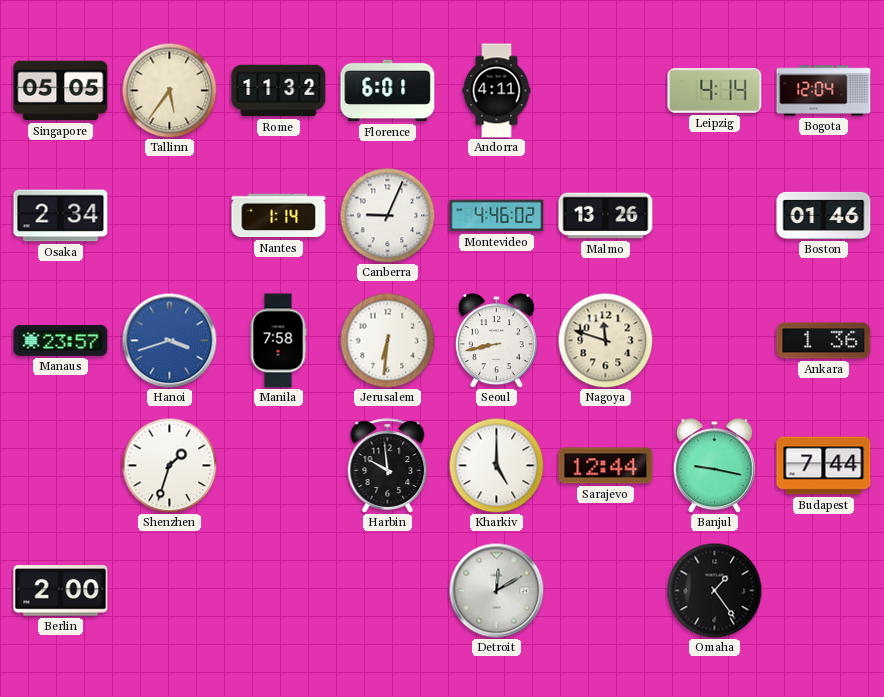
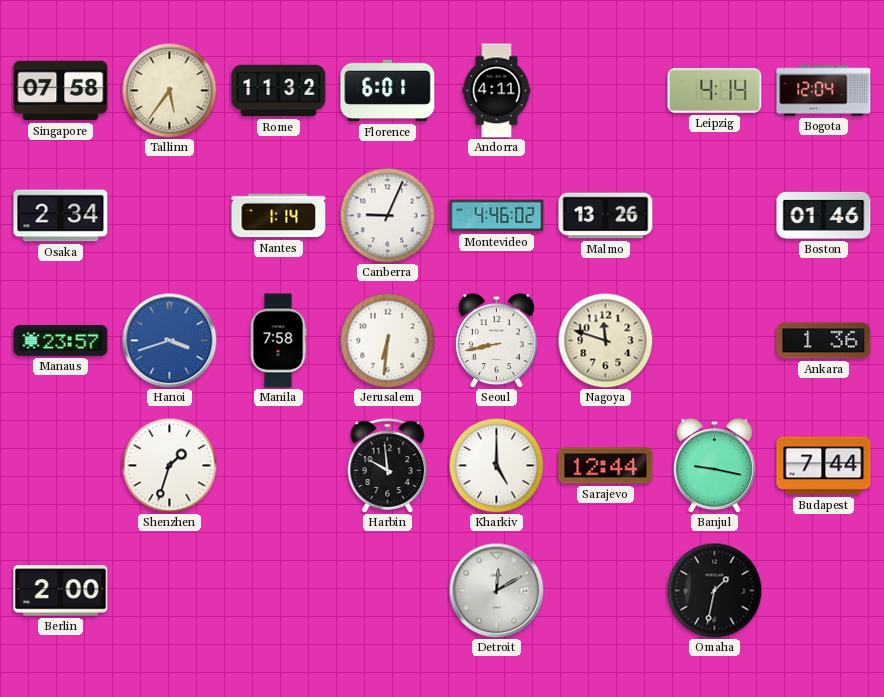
Singapore: 05:05 -> 07:58 (61, 91)
Omaha: 1:24 -> 1:32 (714, 590)
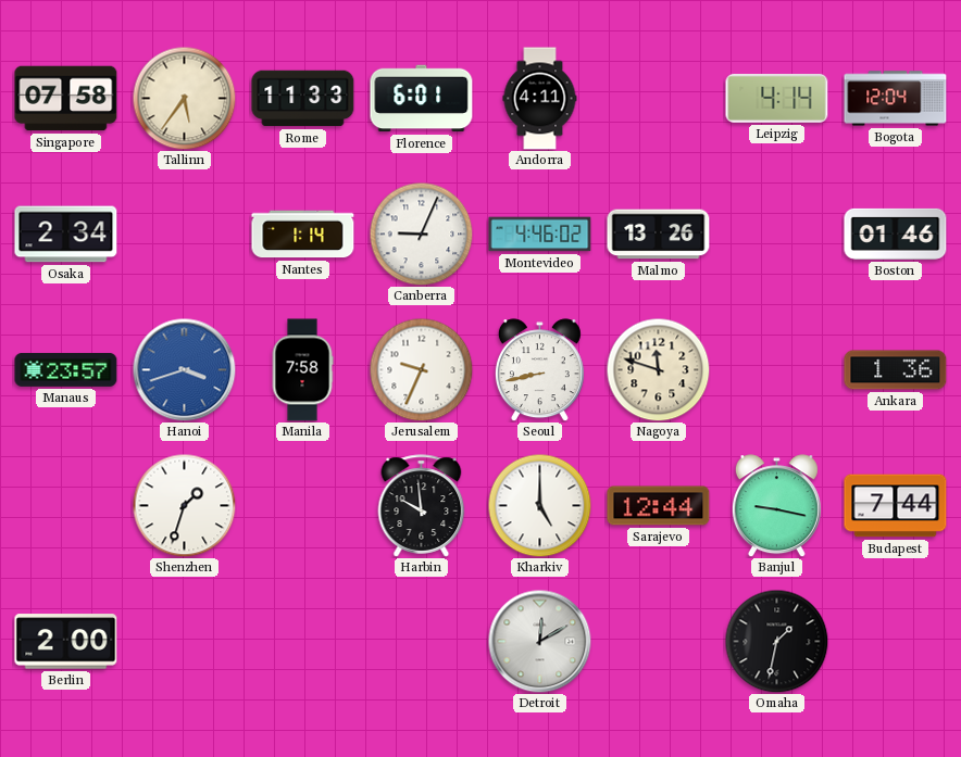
Rome: 11:32 -> 11:33 (303, 99)
Jerusalem: 6:31 -> 9:34 (421, 369)
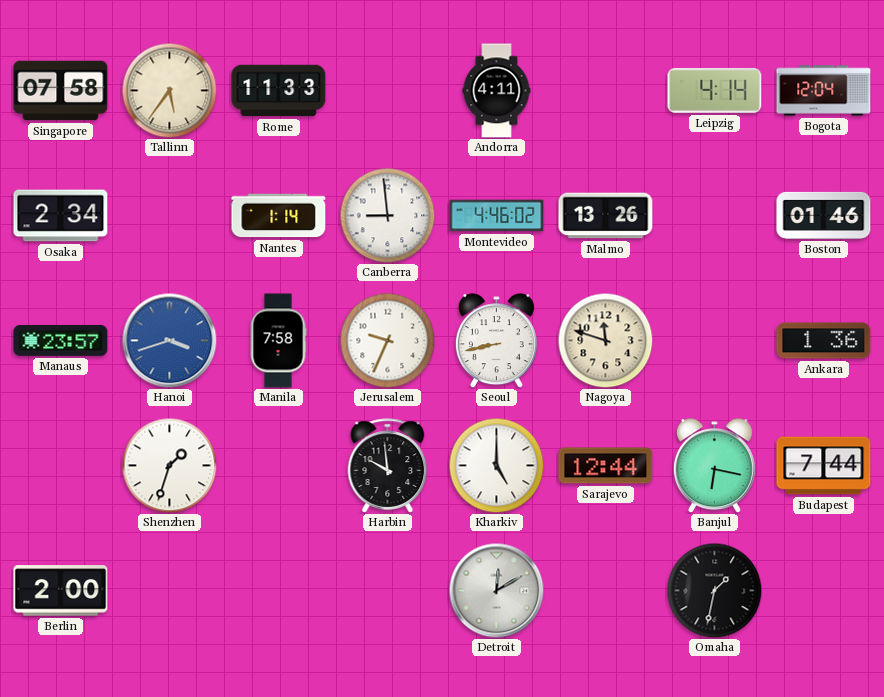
Florence: 6:01 -> none (422, 99)
Canberra: 9:04 -> 8:59 (387, 215)
Banjul: 9:17 -> 6:17 (714, 466)
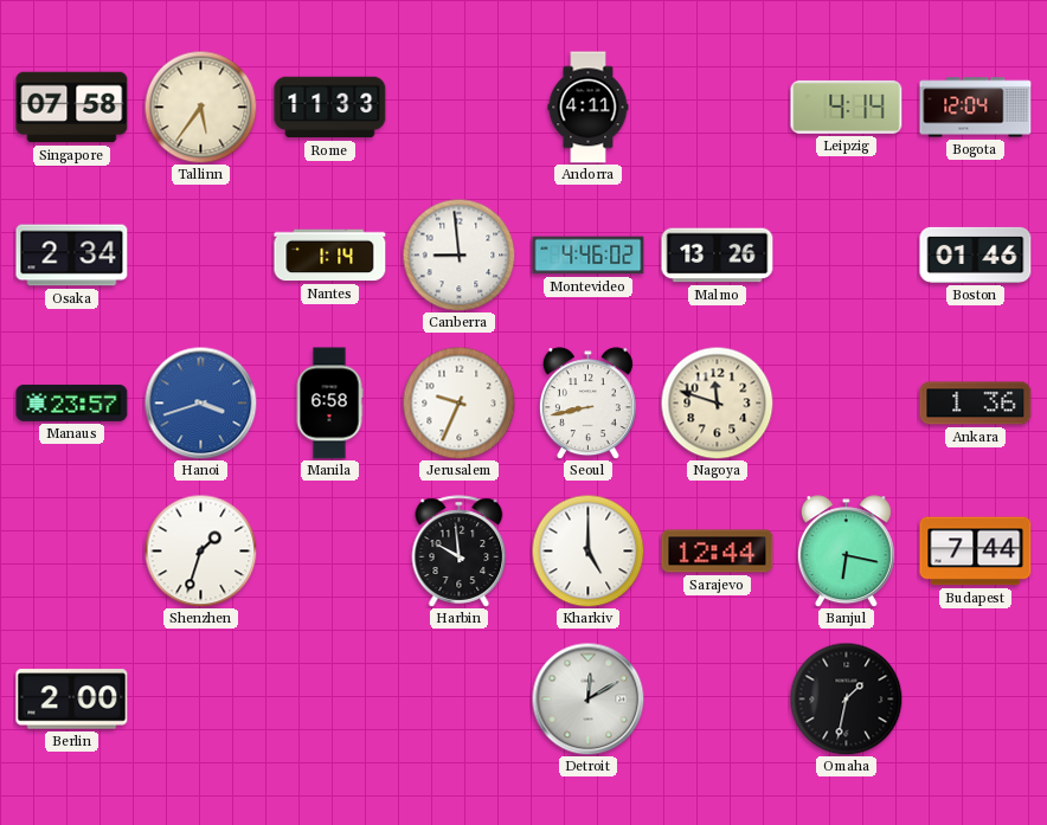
Manila: 7:58 -> 6:58 (329, 404)
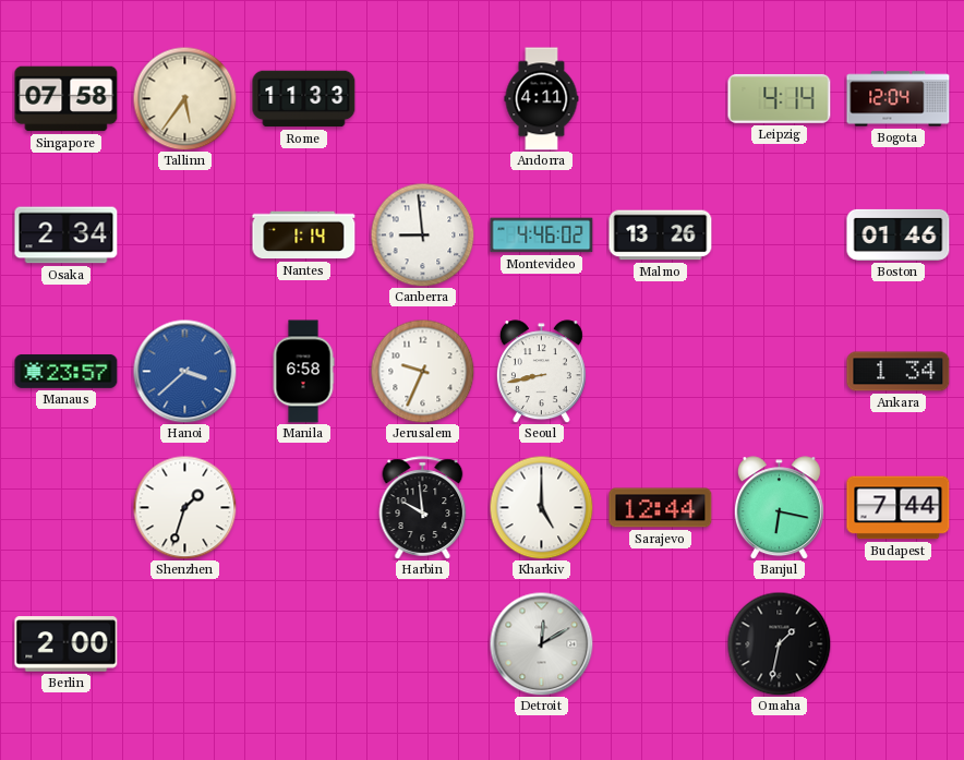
Hanoi: 3:42 -> 3:38 (184, 371)
Nagoya: 11:48 -> none (717, 402)
Ankara: 1:36 -> 1:34 (899, 372)
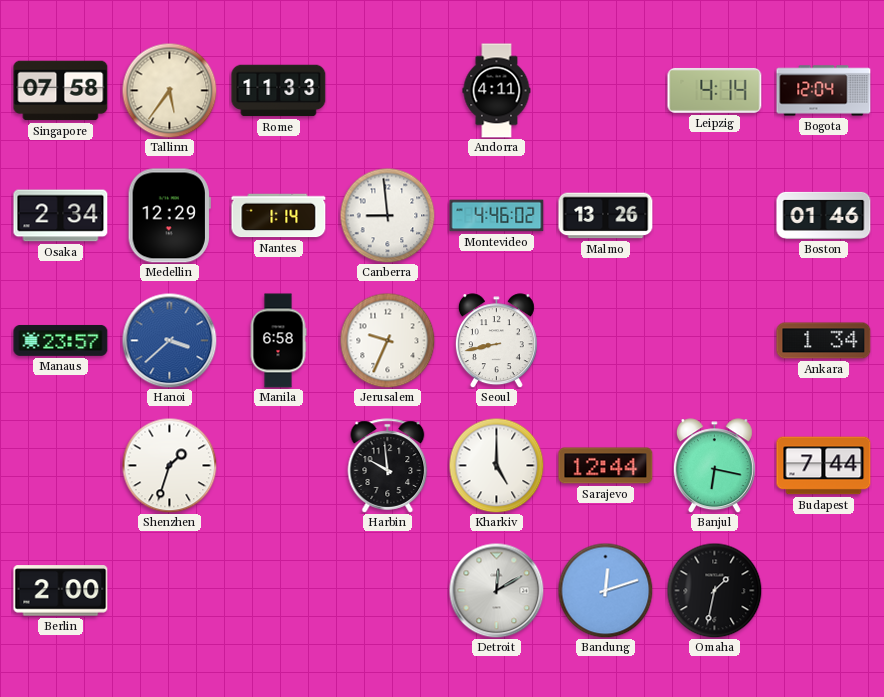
Medellin: none -> 12:29 (169, 216)
Bandung: none -> 12:12 (605, 590)
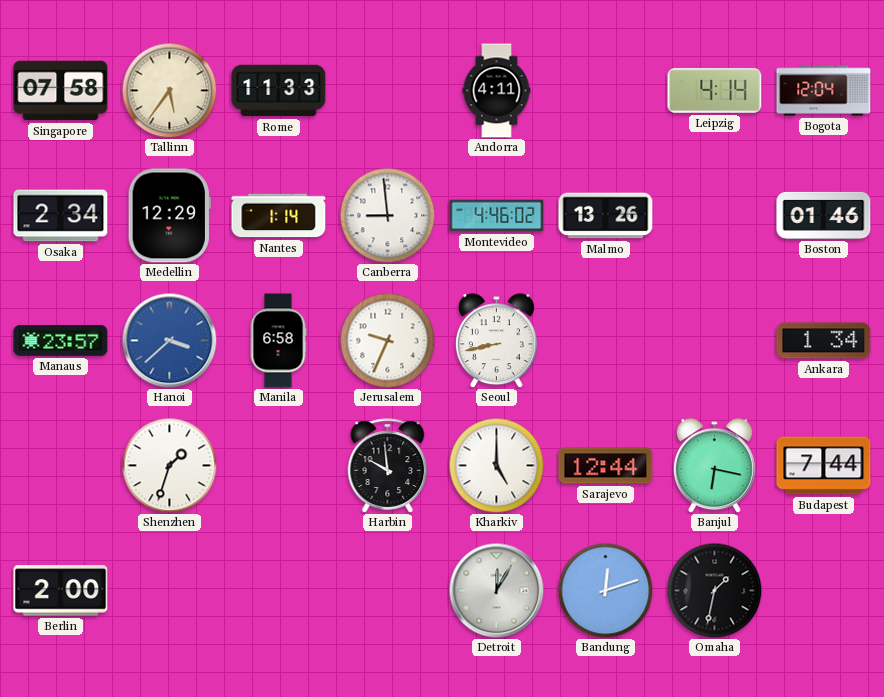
Detroit: 12:10 -> 12:05 (496, 590)
